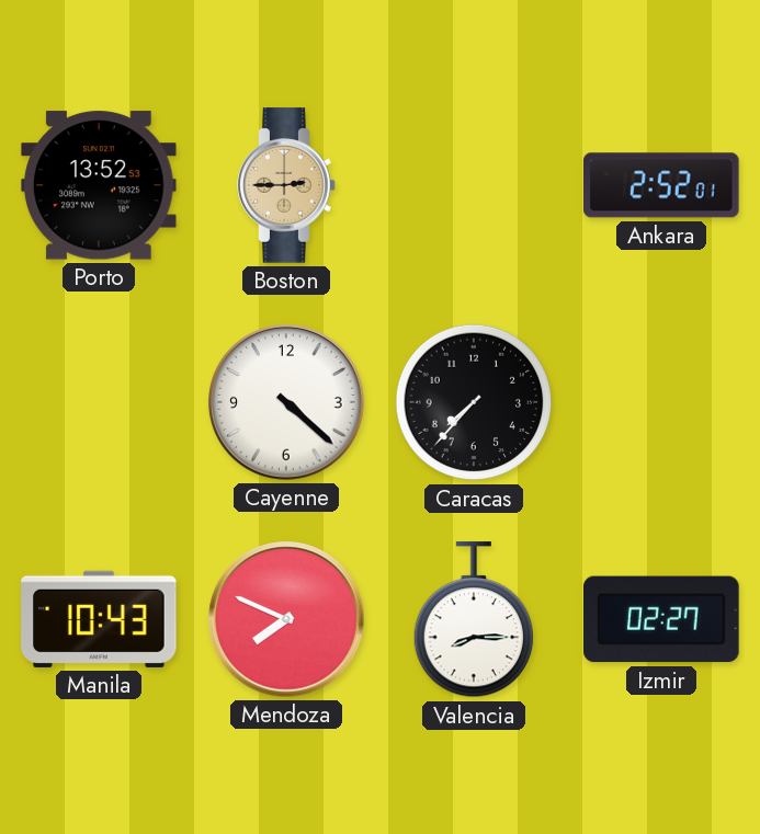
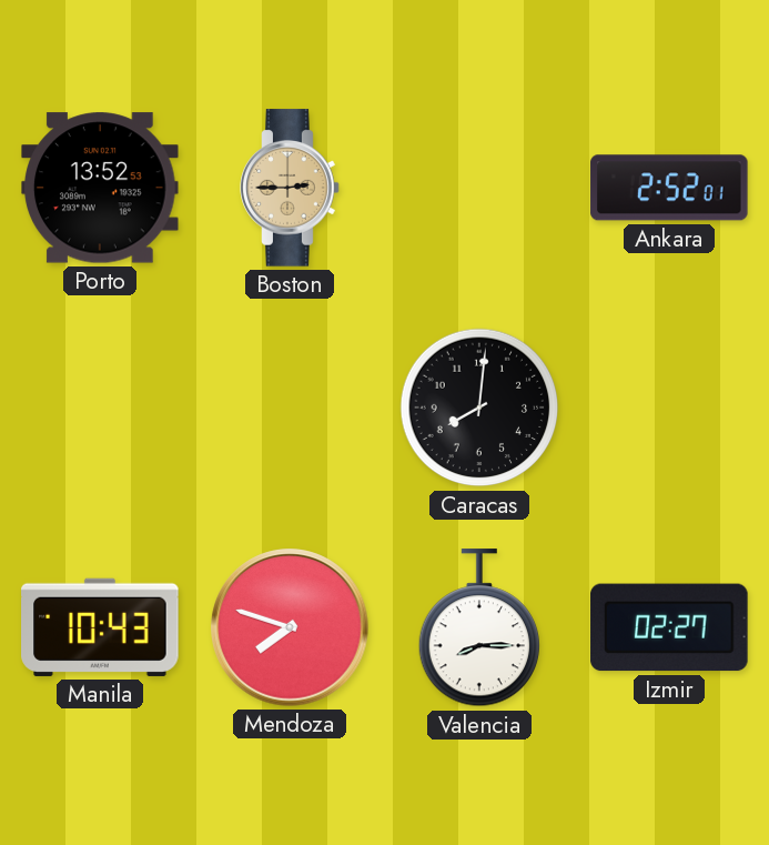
Cayenne: 4:22 -> none (286, 402)
Caracas: 7:37 -> 8:01 (479, 408)
Mendoza: 7:49 -> 7:48 (290, 627)
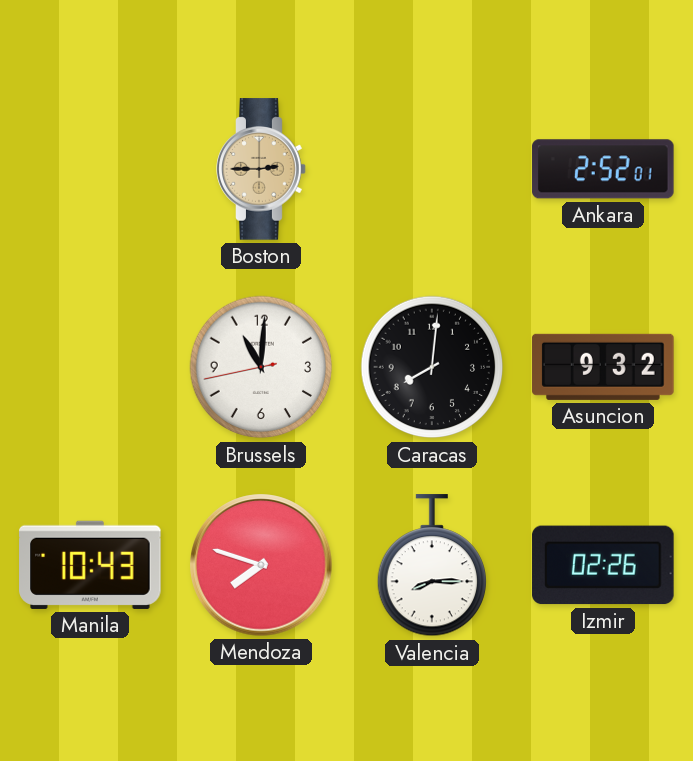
Porto: 13:52 -> none (100, 188)
Brussels: none -> 11:00 (261, 367)
Asuncion: none -> 9:32 (603, 367)
Izmir: 02:27 -> 02:26 (603, 565)
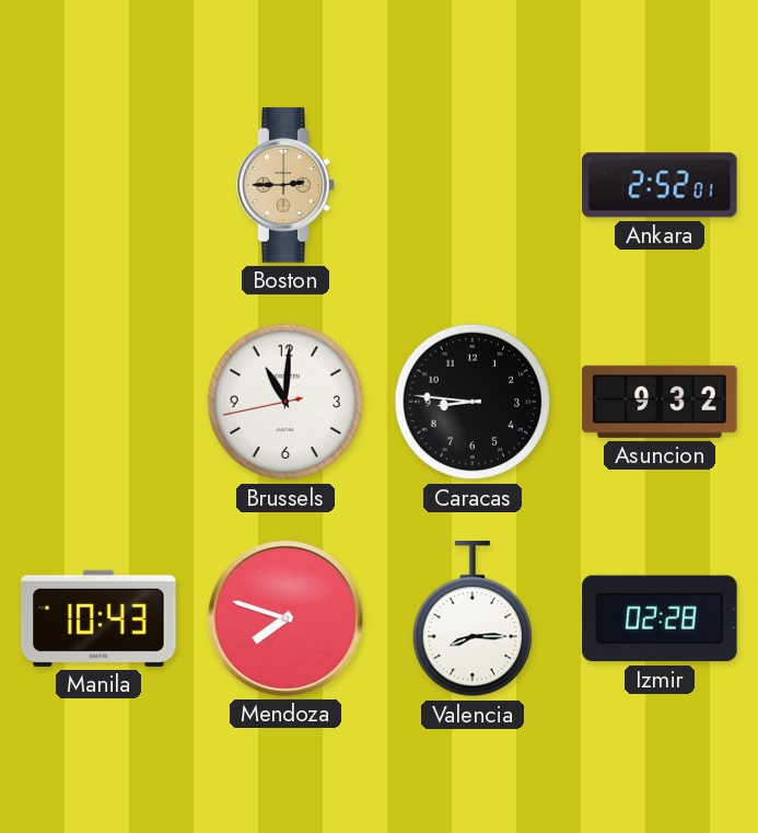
Caracas: 8:01 -> 8:46 (473, 402)
Izmir: 02:26 -> 02:28 (660, 618)
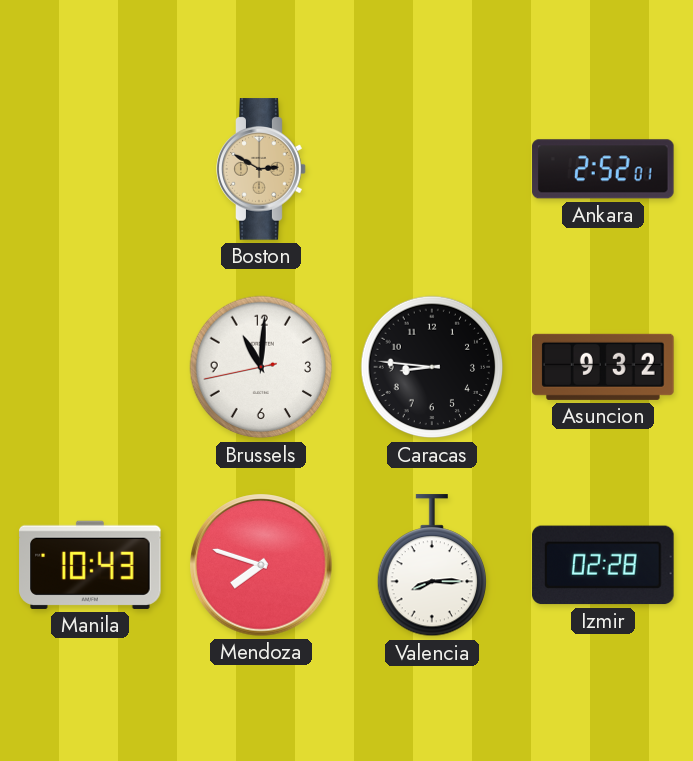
Boston: 2:45 -> 2:50 (261, 169)
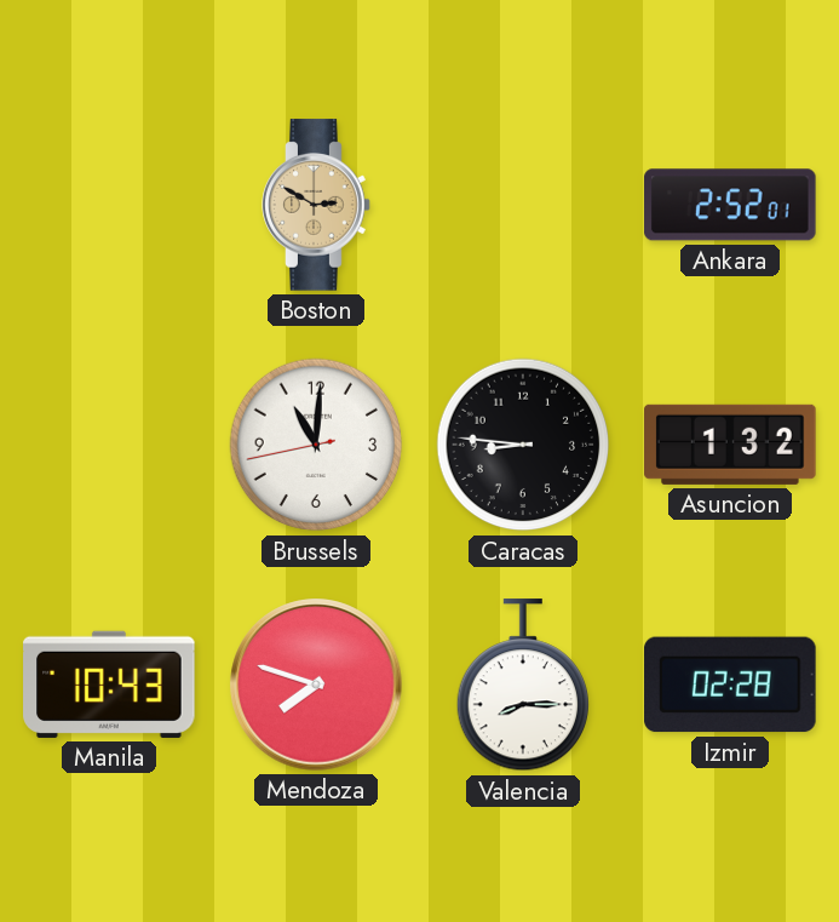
Asuncion: 9:32 -> 1:32 (730, 445)
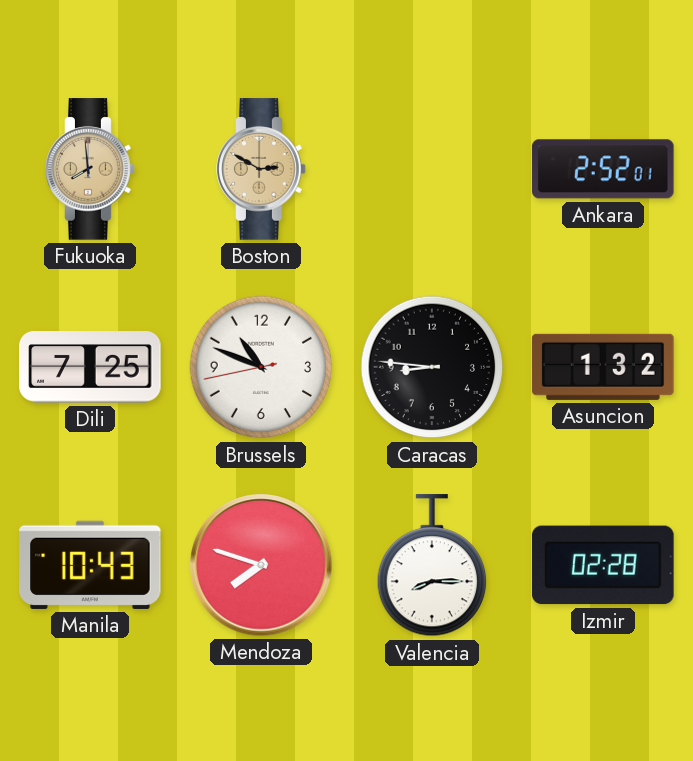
Fukuoka: none -> 7:59 (90, 169)
Dili: none -> 7:25 (90, 367)
Brussels: 11:00 -> 10:48 (261, 367)
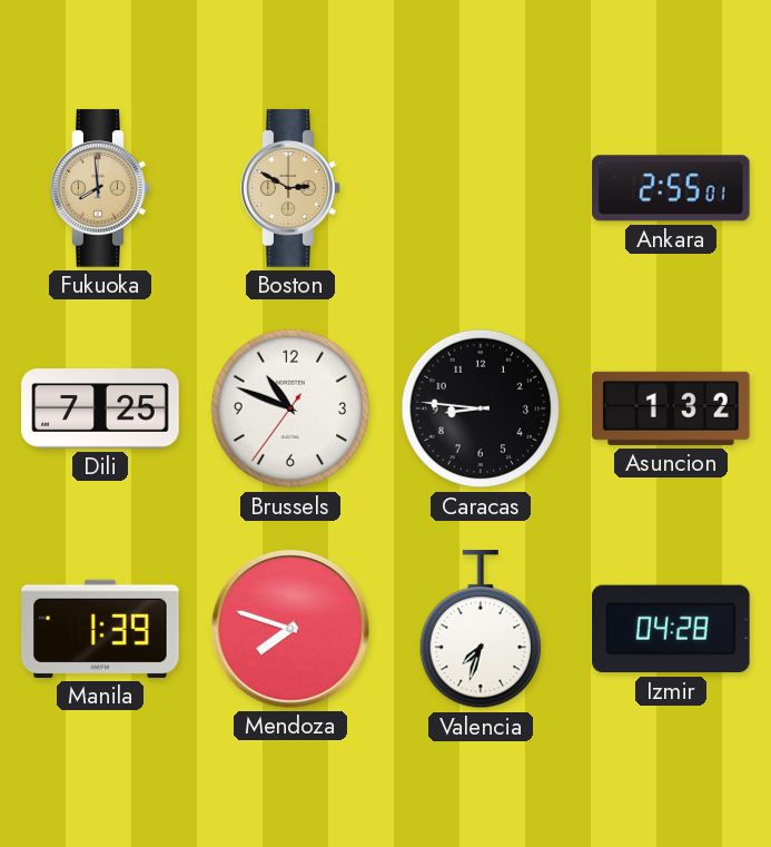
Ankara: 2:52 -> 2:55 (671, 188)
Brussels: 10:48:43 -> 10:48:36 (290, 408)
Manila: 10:43 -> 1:39 (100, 629)
Valencia: 8:15 -> 7:33 (480, 630)
Izmir: 02:28 -> 04:28 (671, 629)
